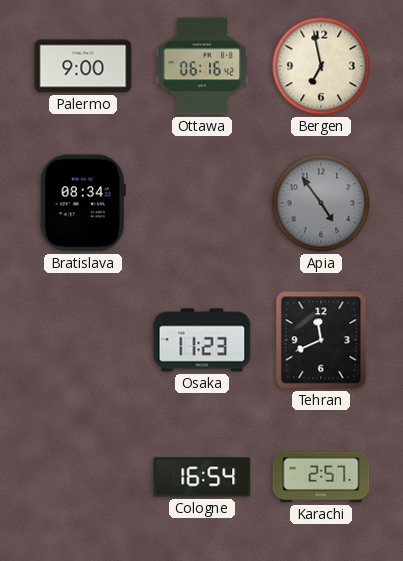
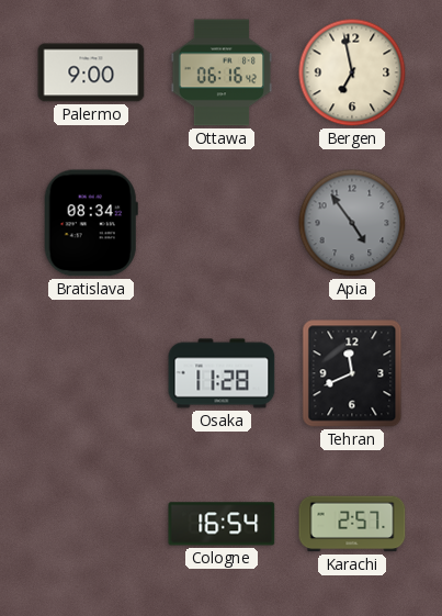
Osaka: 11:23 -> 11:28 (222, 373)
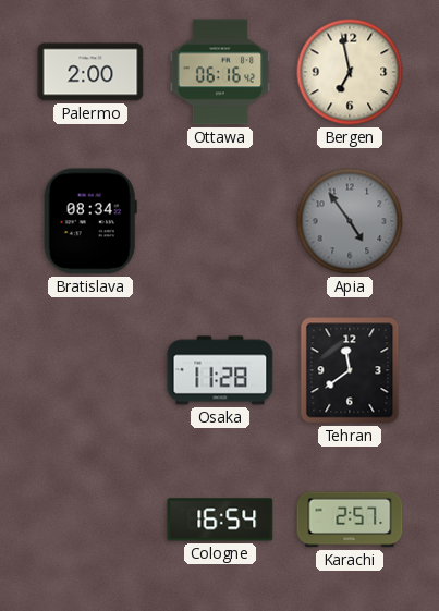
Palermo: 9:00 -> 2:00 (90, 72)
Tehran: 11:41 -> 11:39 (350, 370)
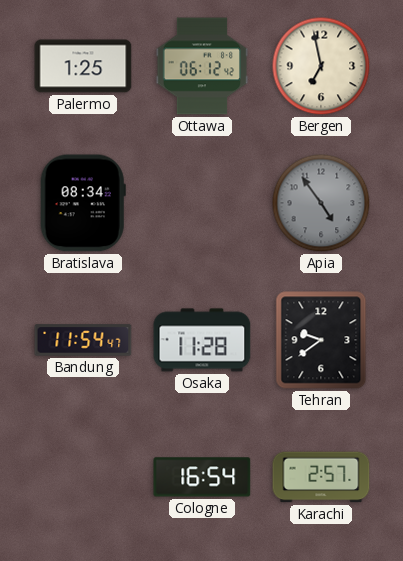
Palermo: 2:00 -> 1:25 (83, 66)
Ottawa: 06:16 -> 06:12 (202, 66)
Bandung: none -> 11:54 (83, 340)
Tehran: 11:39 -> 9:39 (321, 340)
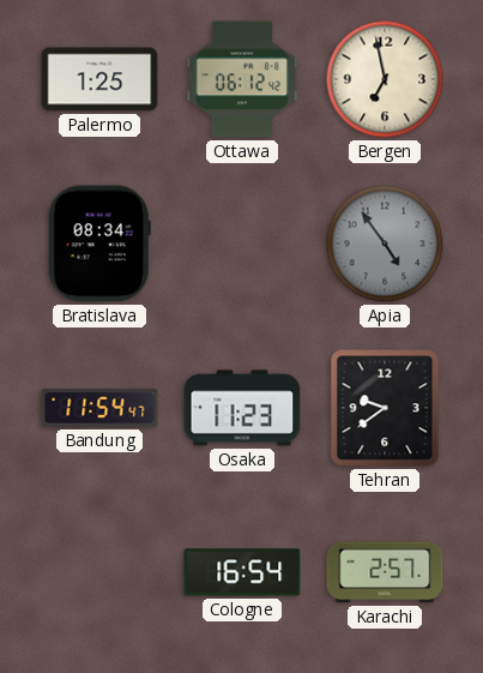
Osaka: 11:28 -> 11:23 (242, 408)
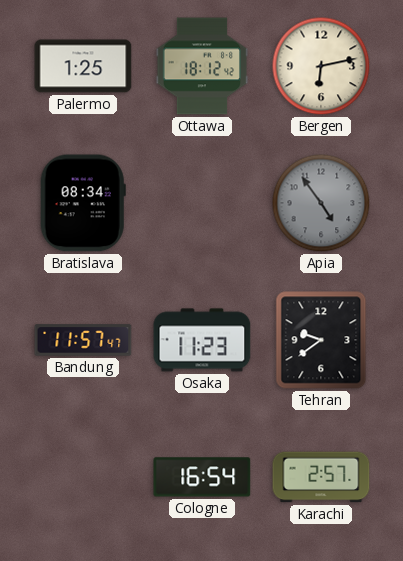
Ottawa: 06:12 -> 18:12 (202, 66)
Bergen: 6:58 -> 6:13 (321, 66)
Bandung: 11:54 -> 11:57 (83, 340)
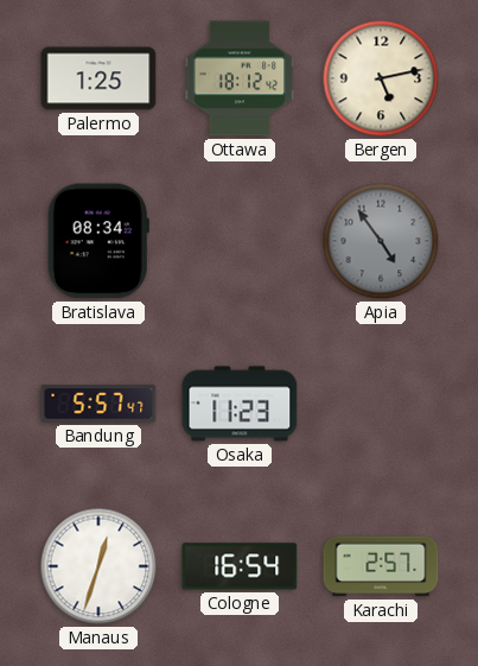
Bergen: 6:13 -> 5:13 (381, 78)
Bandung: 11:57 -> 5:57 (98, 404)
Tehran: 9:39 -> none (321, 340)
Manaus: none -> 12:33 (98, 566)
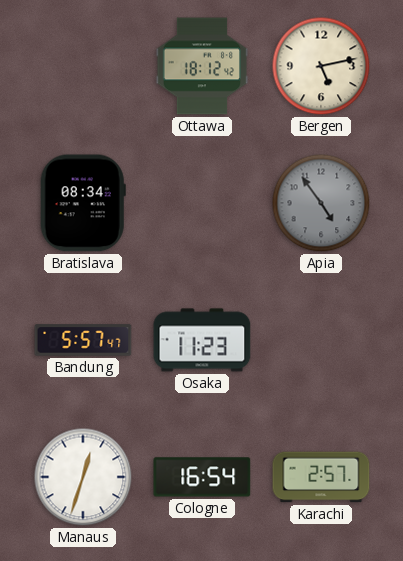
Palermo: 1:25 -> none (98, 78)
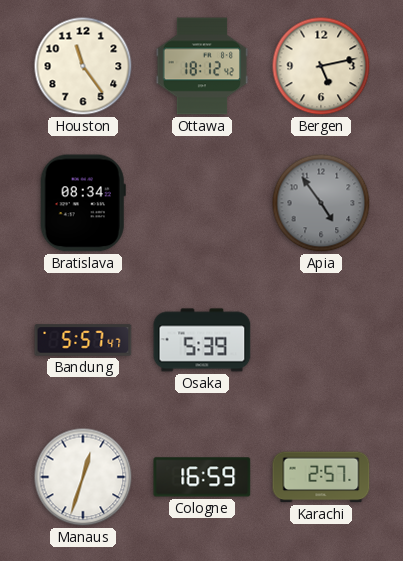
Houston: none -> 11:24 (83, 66)
Osaka: 11:23 -> 5:39 (202, 340)
Cologne: 16:54 -> 16:59 (202, 477)
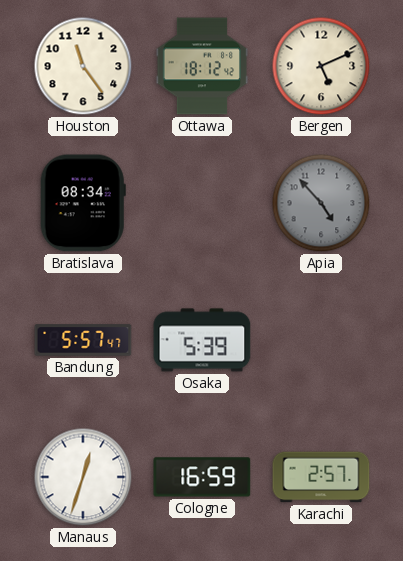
Bergen: 5:13 -> 5:11 (321, 66)
Apia: 4:54 -> 4:53 (321, 203)
